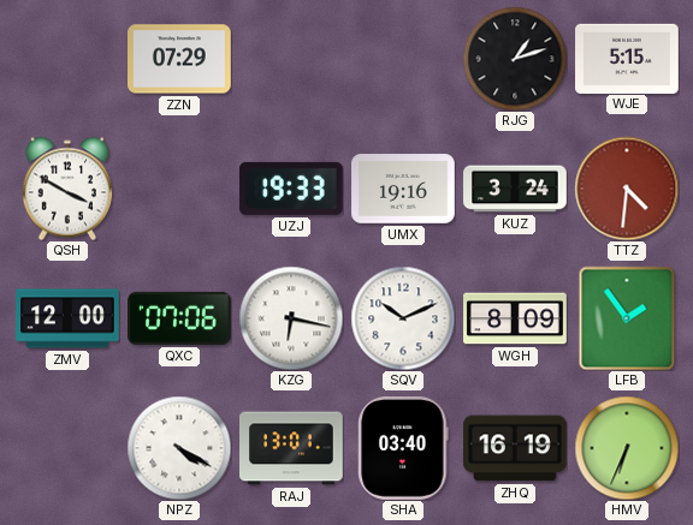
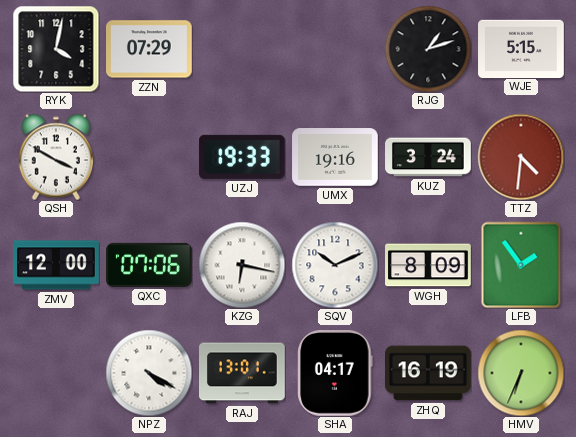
RYK: none -> 4:02 (56, 49)
SHA: 03:40 -> 04:17 (335, 374)
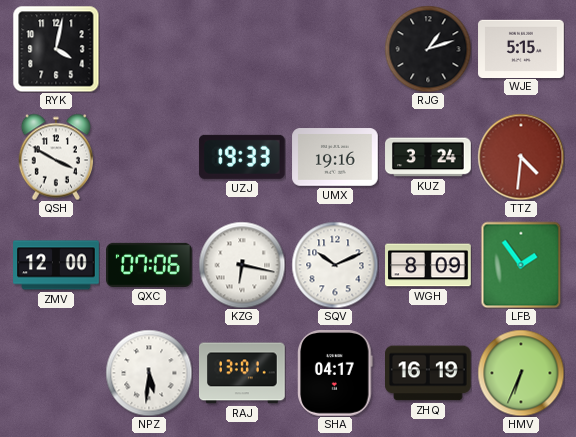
ZZN: 07:29 -> none (150, 49)
NPZ: 4:20 -> 5:31 (149, 373)
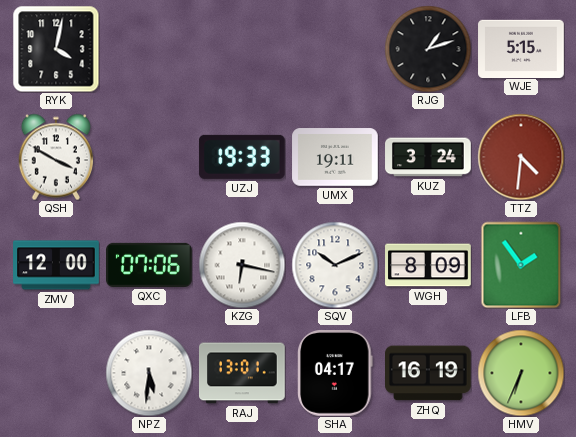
UMX: 19:16 -> 19:11 (335, 157)
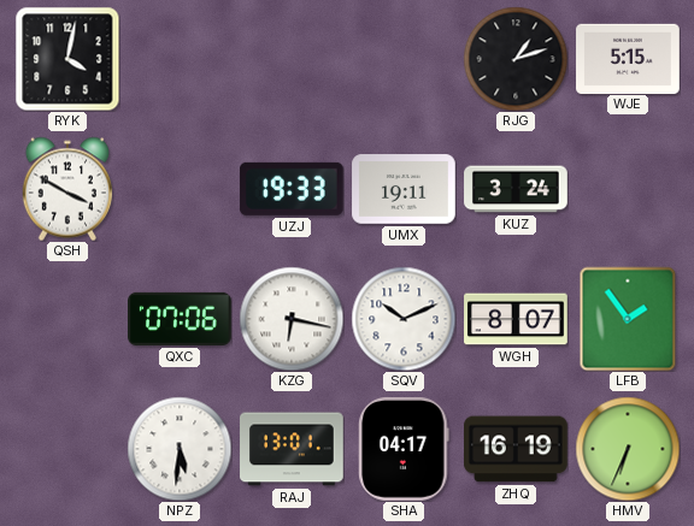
TTZ: 4:31 -> none (521, 157)
ZMV: 12:00 -> none (56, 265)
WGH: 8:09 -> 8:07 (516, 319)
